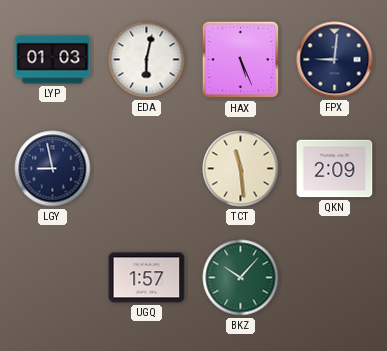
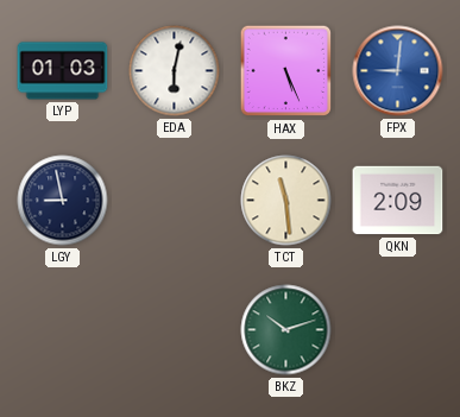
FPX dial: navy -> blue (398, 71)
UGQ: 1:57 -> none (147, 278)
BKZ: 10:07 -> 10:12 (286, 330)
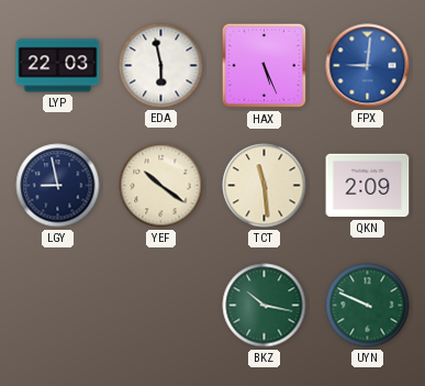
LYP: 01:03 -> 22:03 (58, 66)
EDA: 6:02 -> 5:58 (161, 66)
YEF: none -> 10:21 (161, 186)
BKZ: 10:12 -> 10:17 (265, 306)
UYN: none -> 9:49 (368, 306)
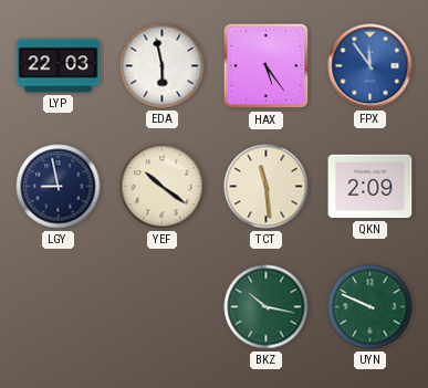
HAX: 5:26 -> 5:24 (267, 66)
FPX: 9:01 -> 11:54 (370, 66)
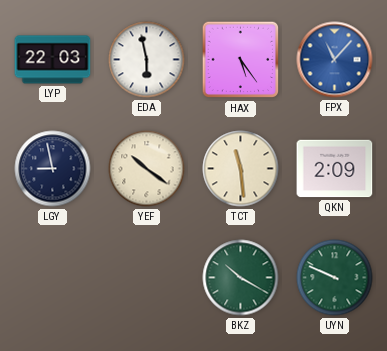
FPX: 11:54 -> 11:07 (335, 60)
BKZ: 10:17 -> 10:20 (241, 278)
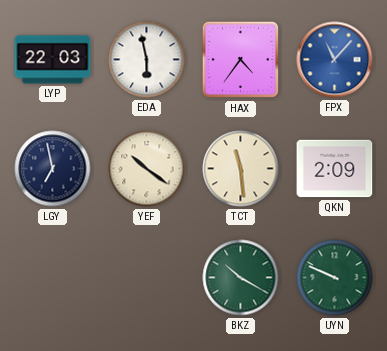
HAX: 5:24 -> 4:36 (241, 60)
LGY: 8:58 -> 6:58 (53, 169)
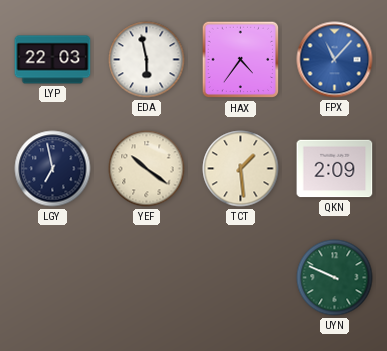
TCT: 11:29 -> 1:29 (241, 169)
BKZ: 10:20 -> none (241, 278)
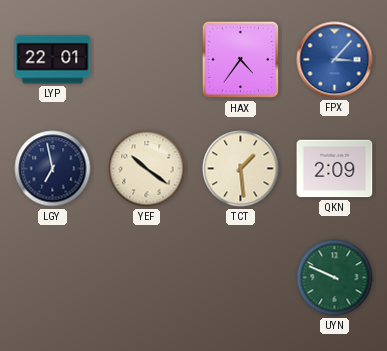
LYP: 22:03 -> 22:01 (53, 60)
EDA: 5:58 -> none (147, 60)
FPX: 11:07 -> 3:07 (335, 60)
